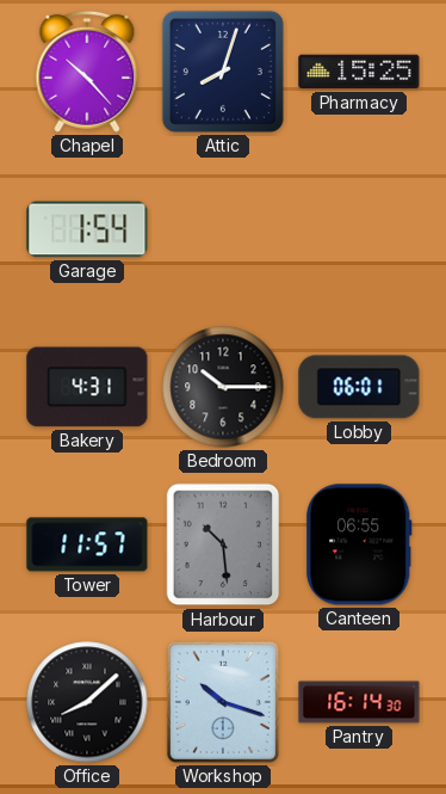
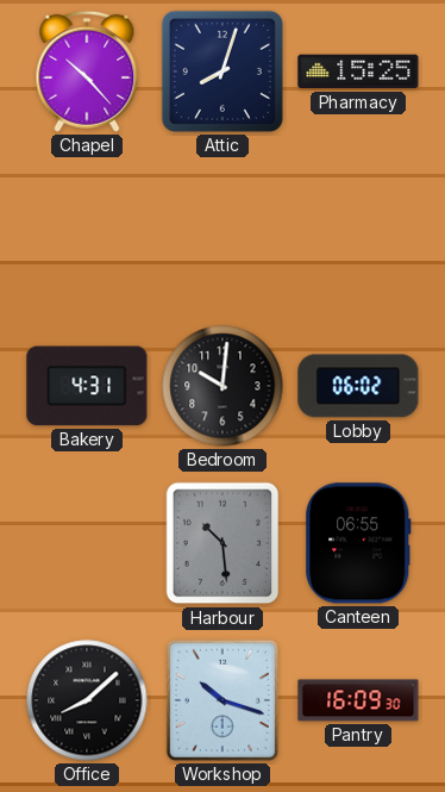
Garage: 1:54 -> none (87, 229)
Bedroom: 10:15 -> 10:01 (223, 386)
Lobby: 06:01 -> 06:02 (358, 386)
Tower: 11:57 -> none (87, 544)
Pantry: 16:14 -> 16:09 (358, 700)
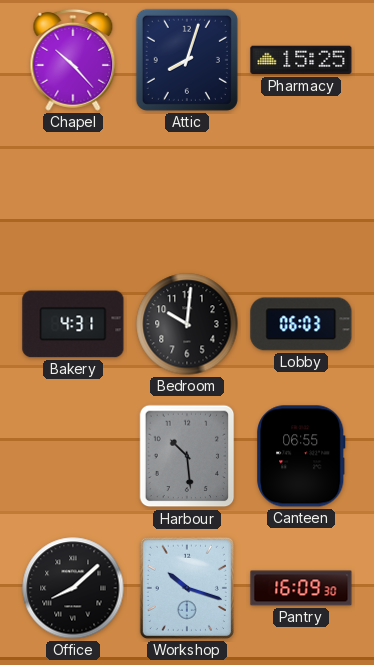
Lobby: 06:02 -> 06:03 (301, 324)
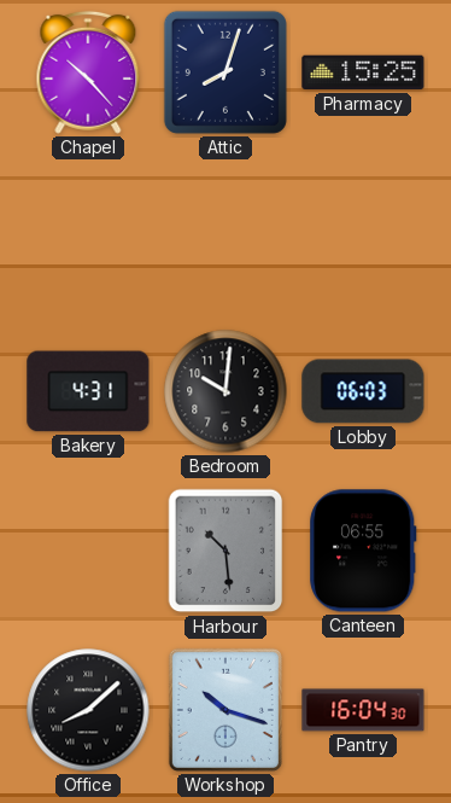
Pantry: 16:09 -> 16:04 (363, 710)
